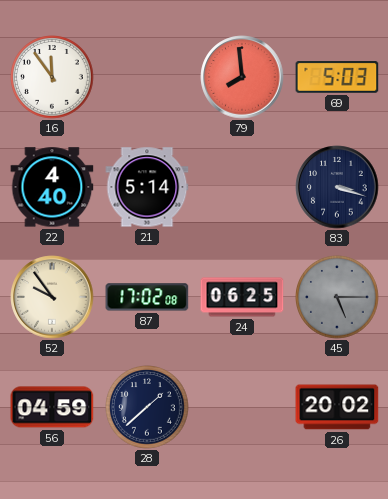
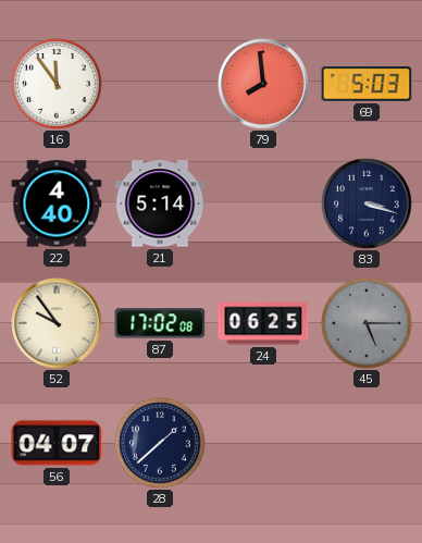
56: 04:59 -> 04:07 (57, 443)
26: 20:02 -> none (337, 407)
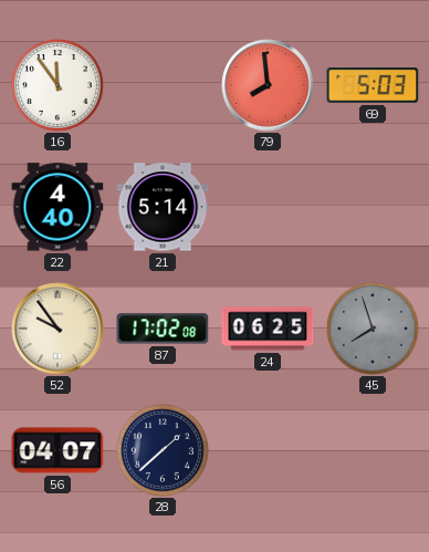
83: 3:18 -> none (367, 203)
45: 5:15 -> 7:57 (373, 329)
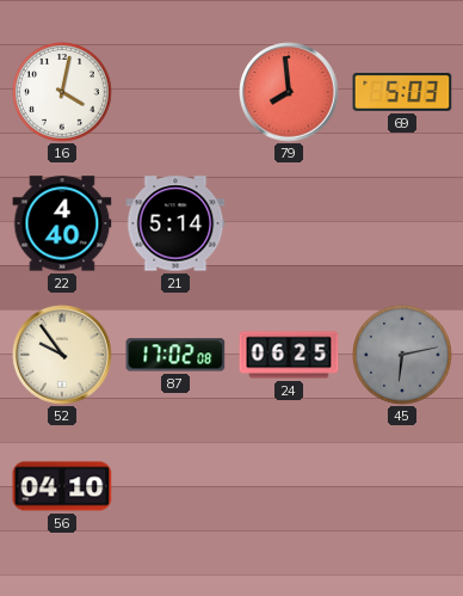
16: 11:54 -> 4:02 (62, 92)
45: 7:57 -> 6:13 (402, 355)
56: 04:07 -> 04:10 (62, 486)
28: 1:38 -> none (163, 450)
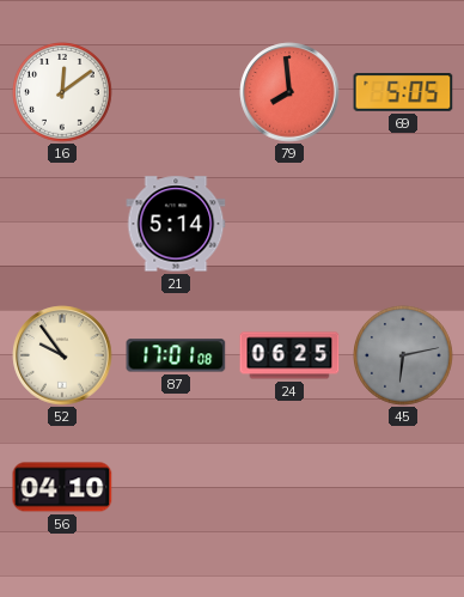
16: 4:02 -> 12:09 (62, 92)
69: 5:03 -> 5:05 (403, 93)
22: 4:40 -> none (62, 223)
87: 17:02 -> 17:01 (176, 355)
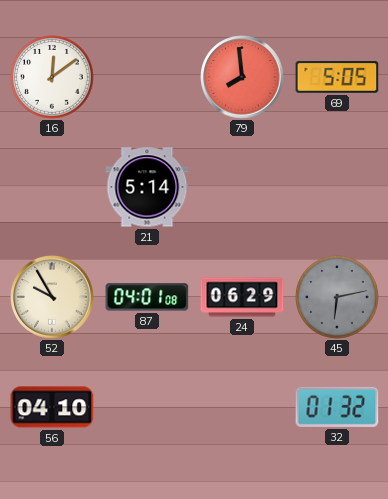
52: 9:54 -> 9:55 (52, 297)
87: 17:01 -> 04:01 (147, 297)
24: 06:25 -> 06:29 (242, 297)
32: none -> 01:32 (337, 407)
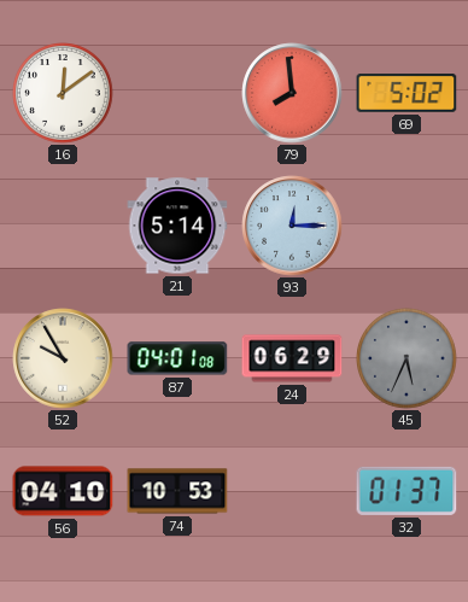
69: 5:05 -> 5:02 (406, 94)
93: none -> 12:15 (292, 226)
45: 6:13 -> 5:34 (406, 358)
74: none -> 10:53 (177, 491)
32: 01:32 -> 01:37 (406, 491)
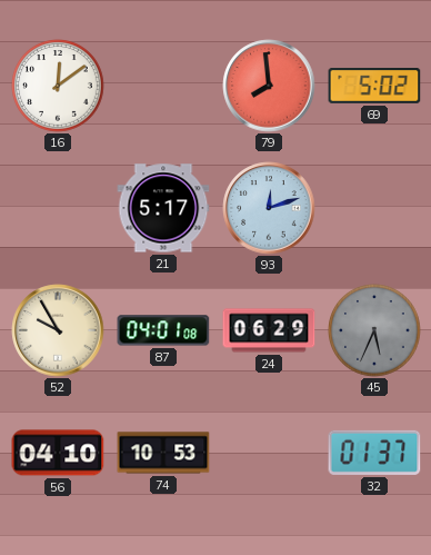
21: 5:14 -> 5:17 (163, 208)
93: 12:15 -> 12:12 (269, 208)
